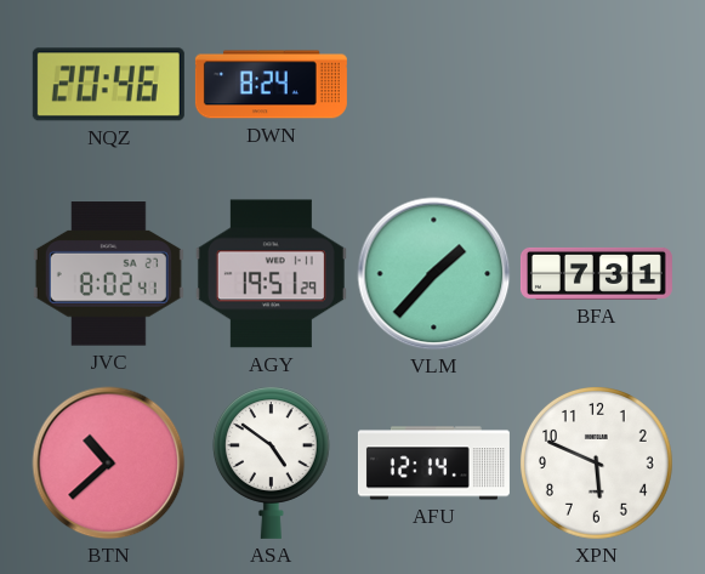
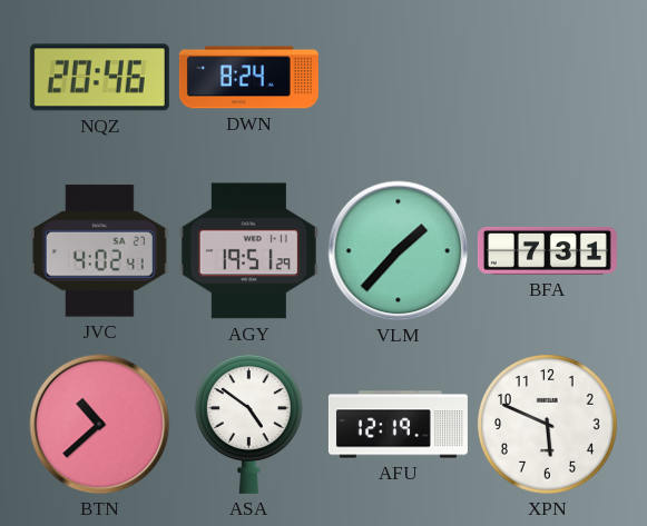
JVC: 8:02 -> 4:02 (99, 251)
AFU: 12:14 -> 12:19 (398, 425)
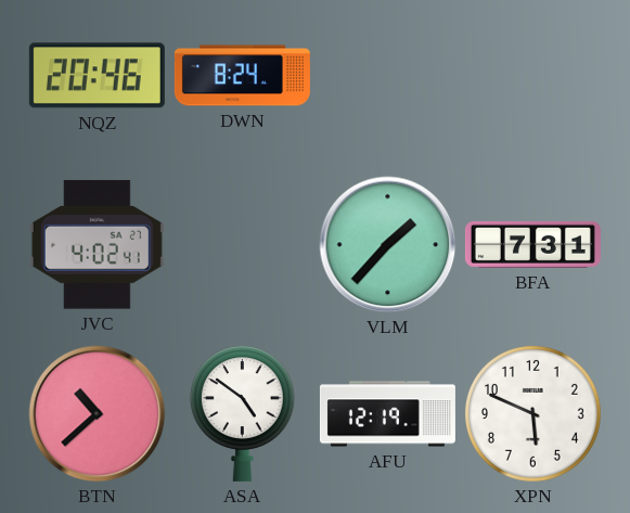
AGY: 19:51 -> none (248, 251)
